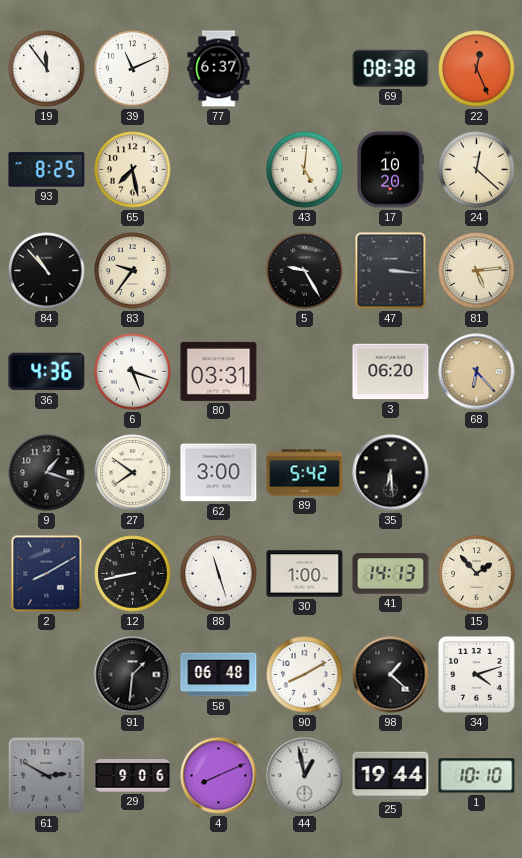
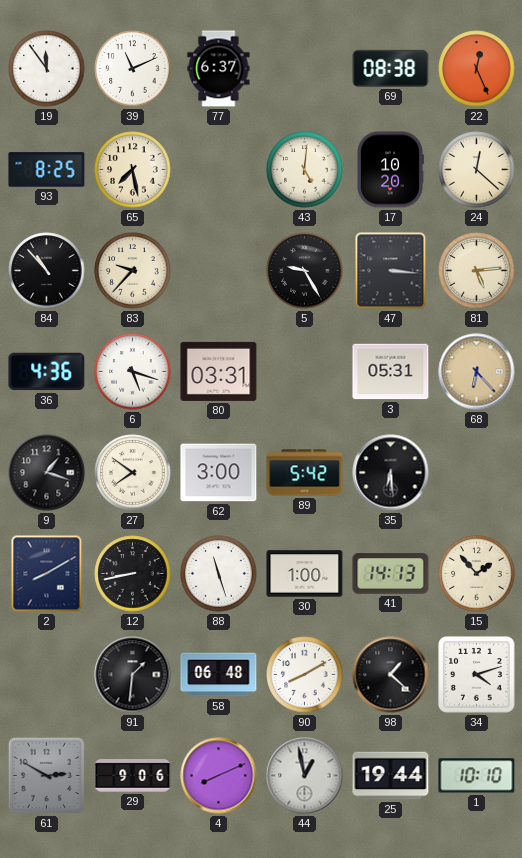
83: 9:36 -> 9:37 (133, 271)
3: 06:20 -> 05:31 (391, 372)
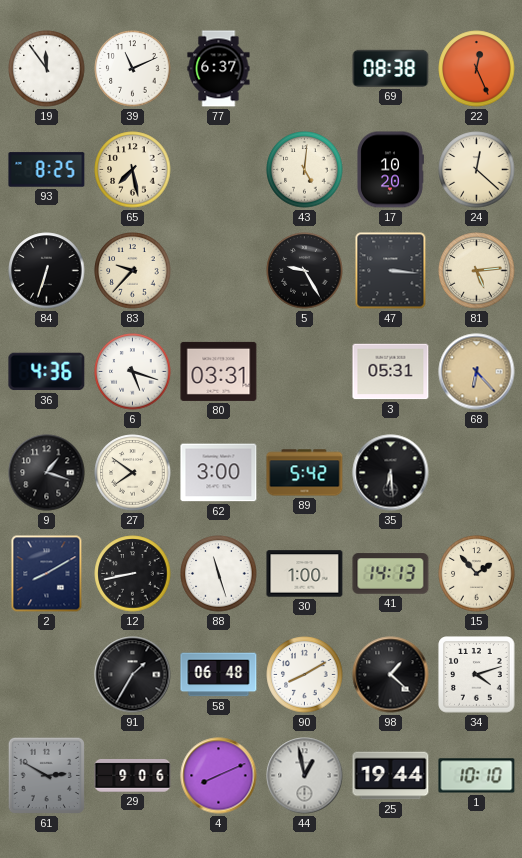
84: 10:53 -> 6:33 (47, 271)
91: 1:31 -> 1:35 (133, 675)
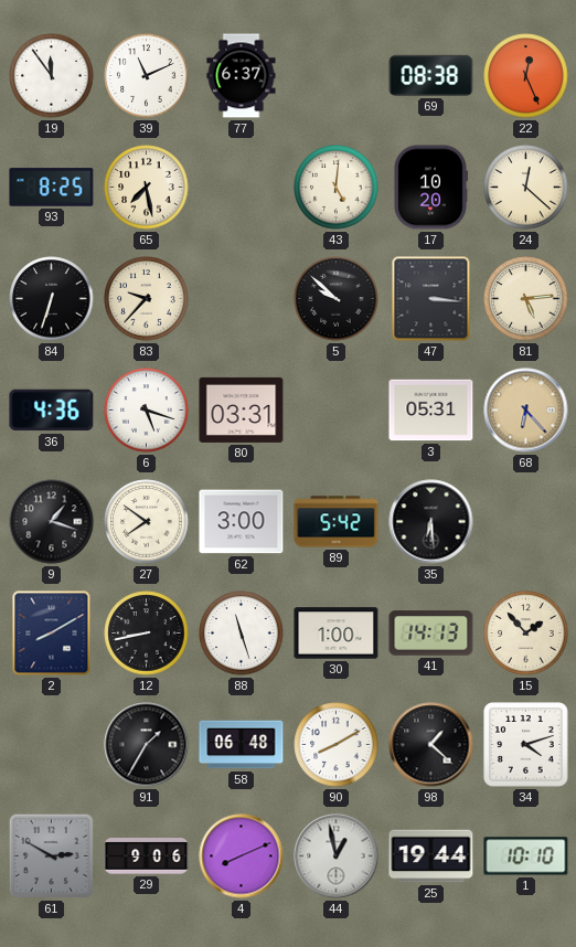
5: 9:25 -> 9:52 (337, 299)
